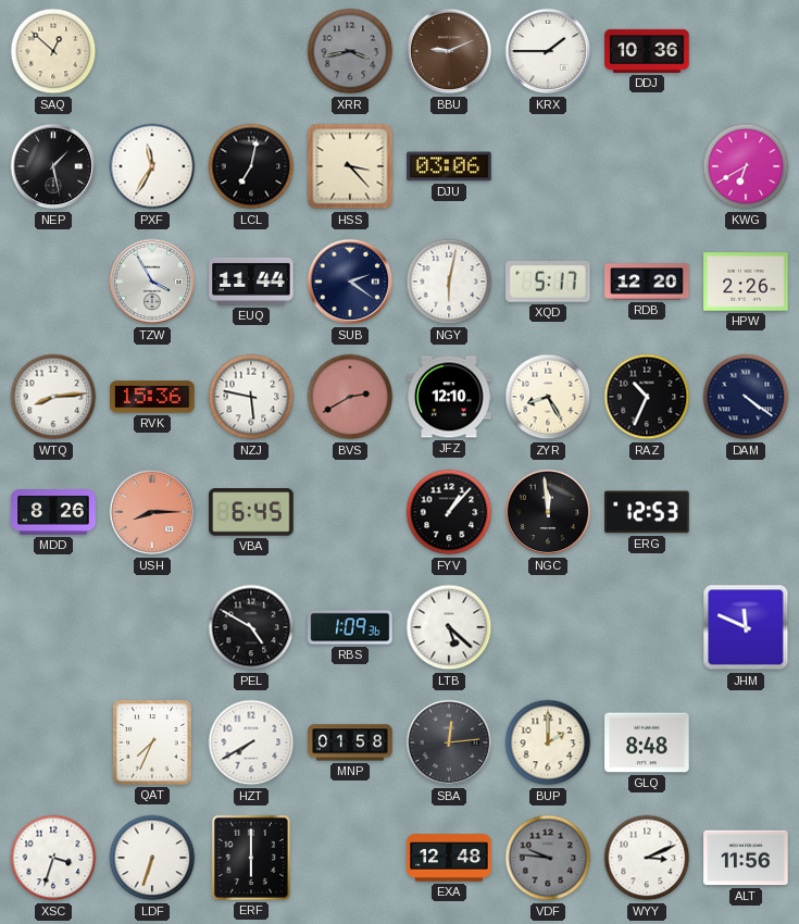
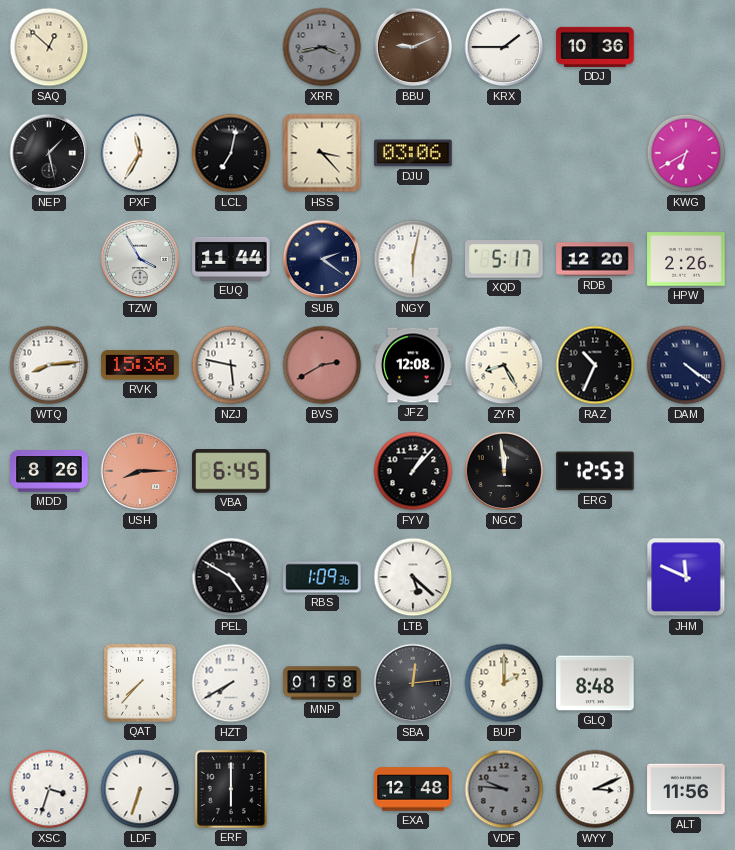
JFZ: 12:10 -> 12:08 (413, 365)
QAT: 7:34 -> 7:37 (140, 683)
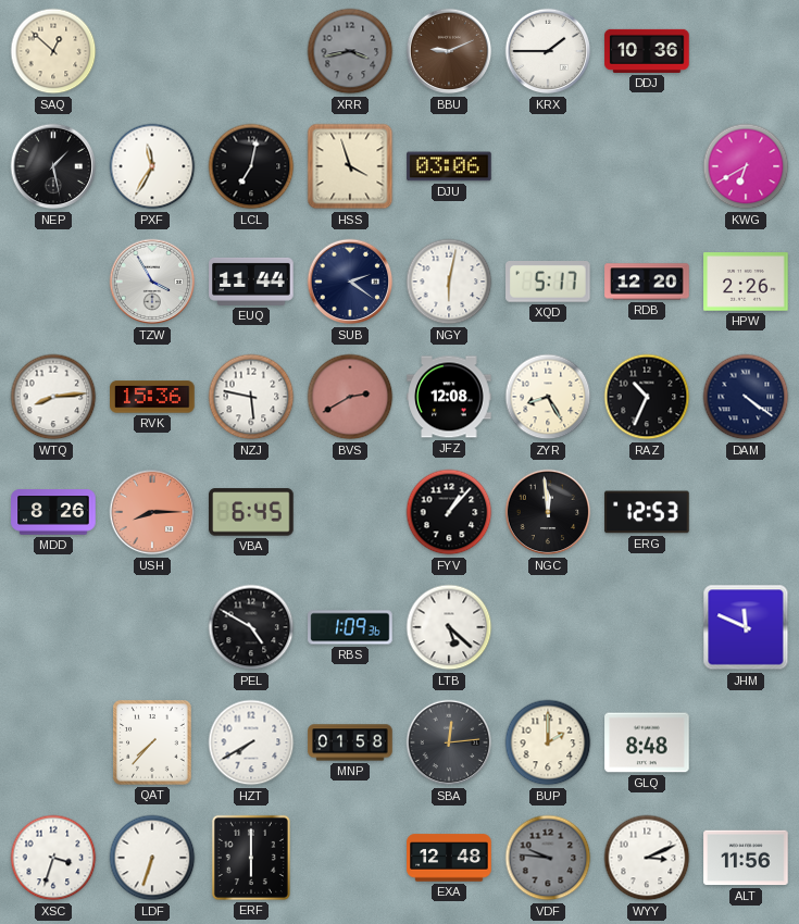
HSS: 3:23 -> 3:57 (350, 166)
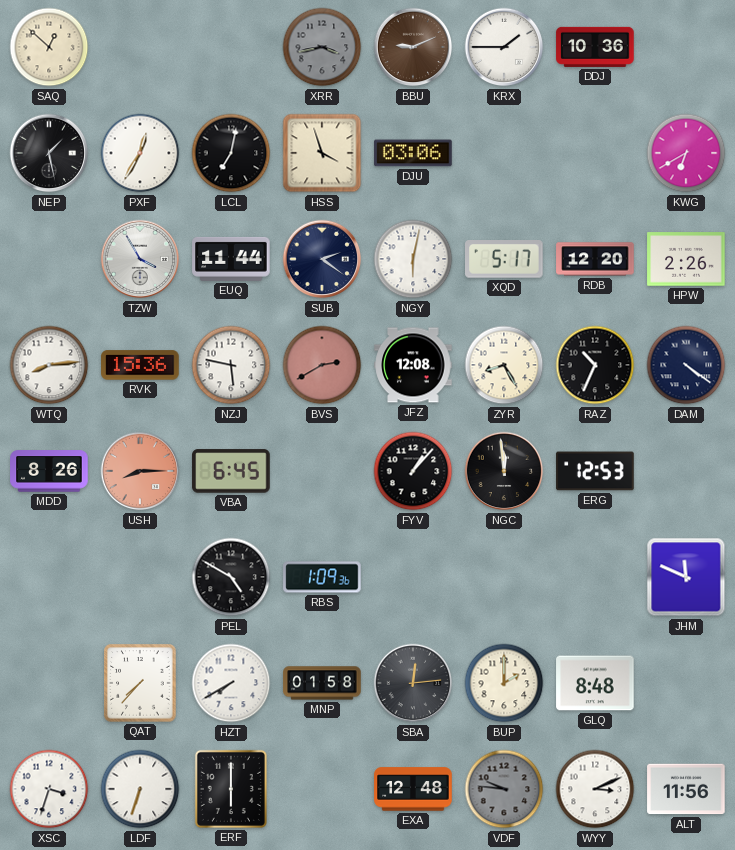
PXF: 11:35 -> 12:35 (140, 153)
LTB: 5:22 -> none (449, 627)
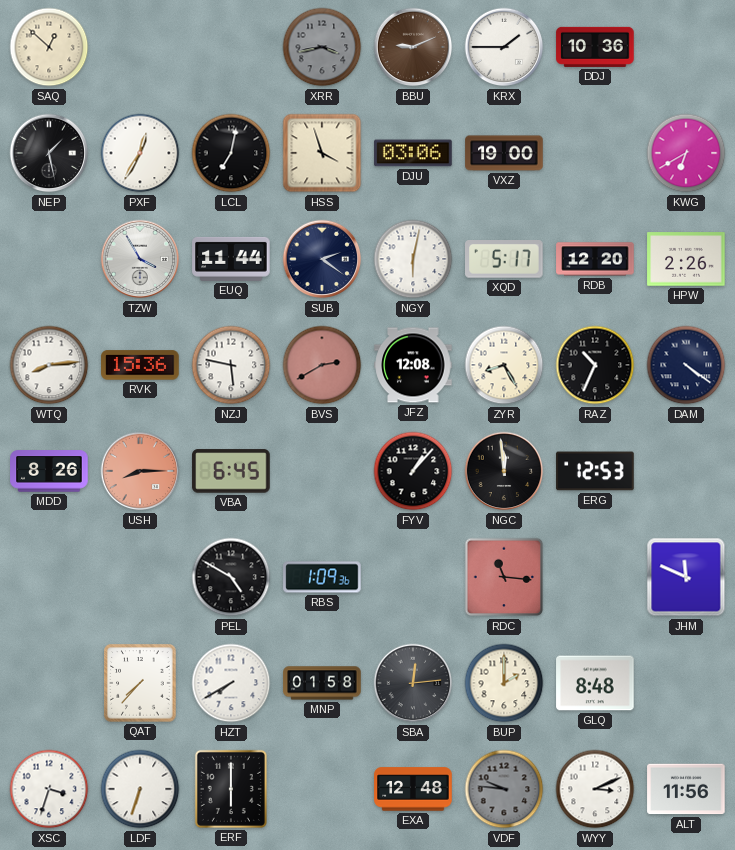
VXZ: none -> 19:00 (504, 153)
RDC: none -> 11:16 (504, 577)
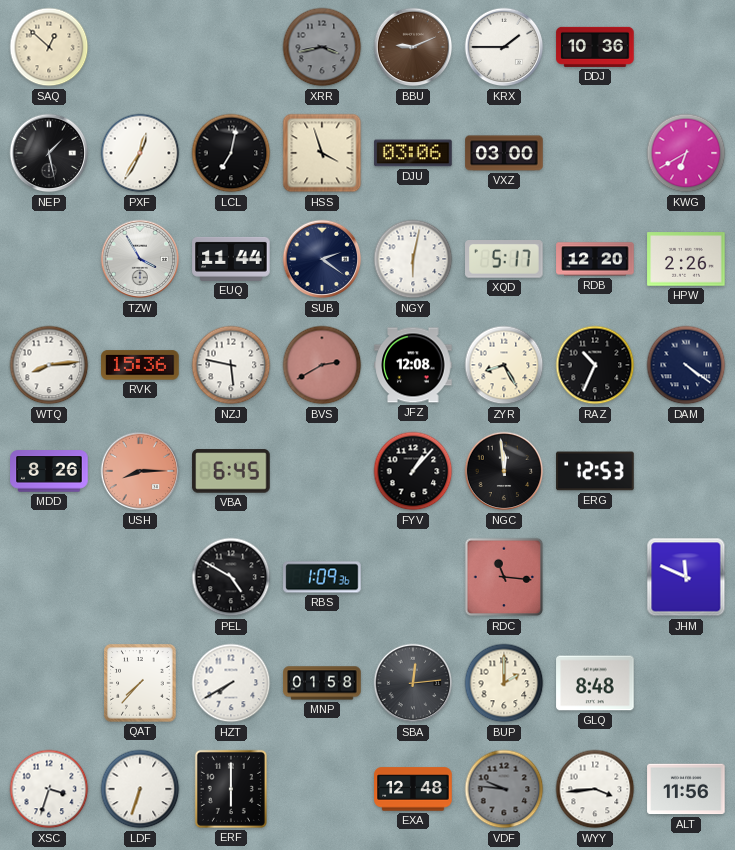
VXZ: 19:00 -> 03:00 (504, 153)
WYY: 3:11 -> 3:44 (595, 789)
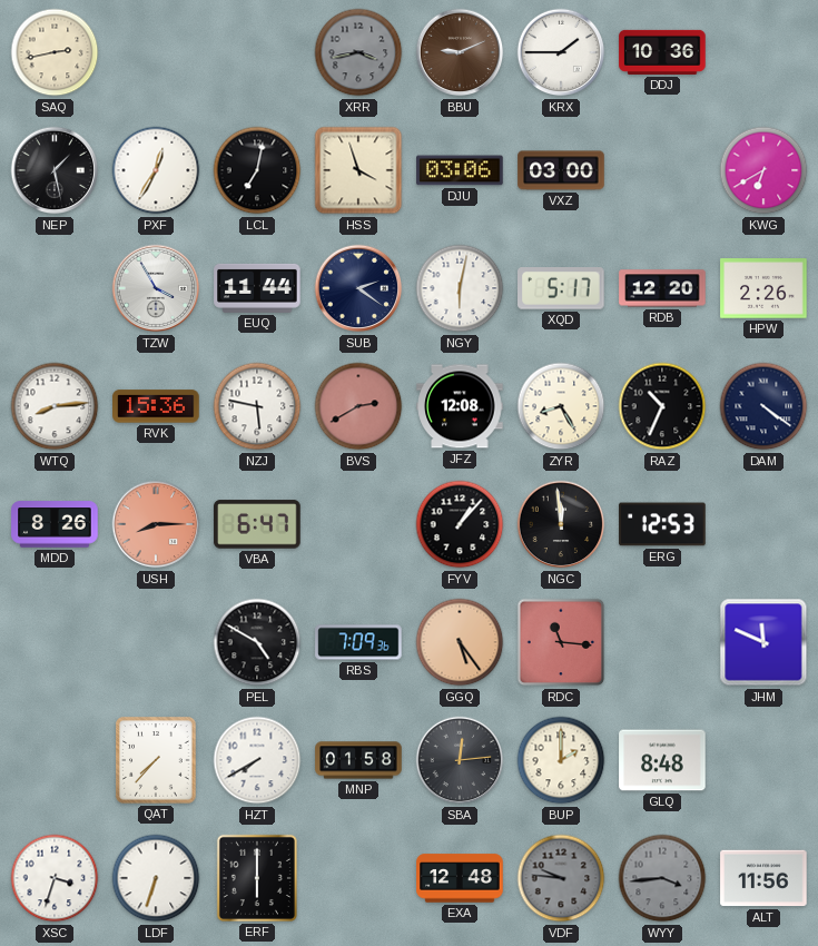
SAQ: 12:52 -> 2:43 (55, 52)
VBA: 6:45 -> 6:47 (257, 524)
RBS: 1:09 -> 7:09 (358, 642)
GGQ: none -> 5:24 (460, 642)
WYY dial: white -> grey (662, 878)
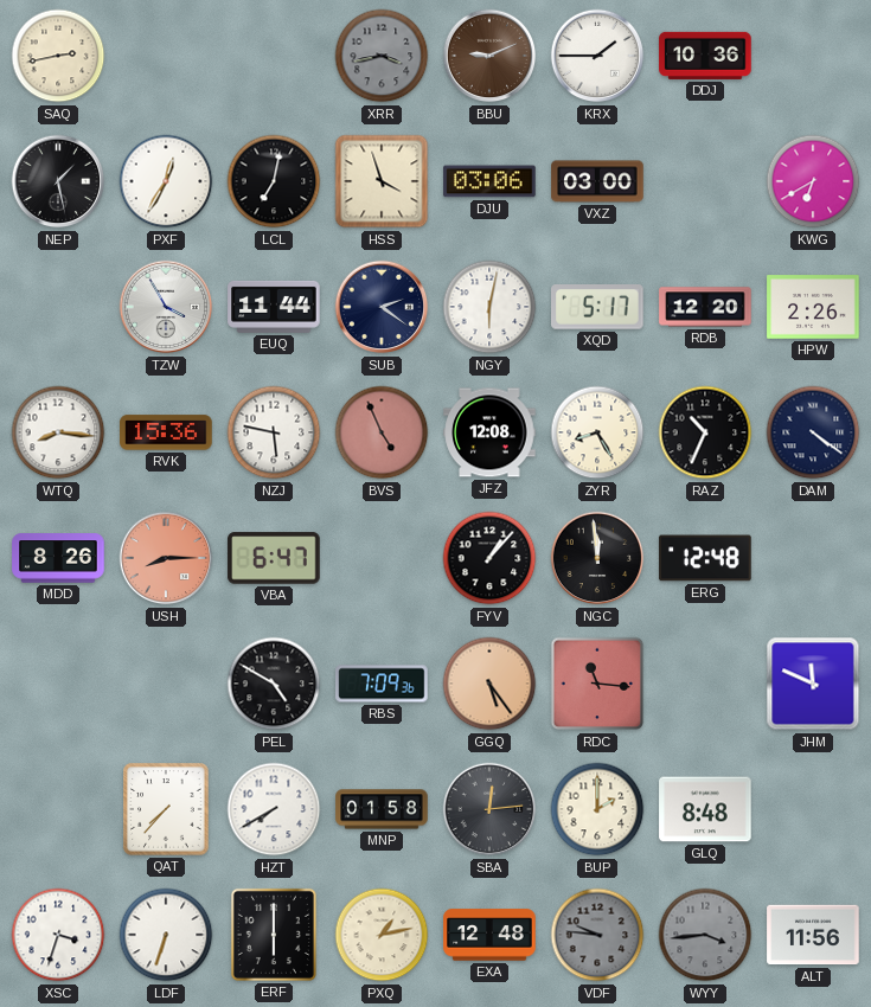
WTQ: 8:14 -> 8:16 (58, 432)
BVS: 2:40 -> 4:56 (382, 432)
ERG: 12:53 -> 12:48 (705, 558)
PXQ: none -> 1:13 (382, 935)
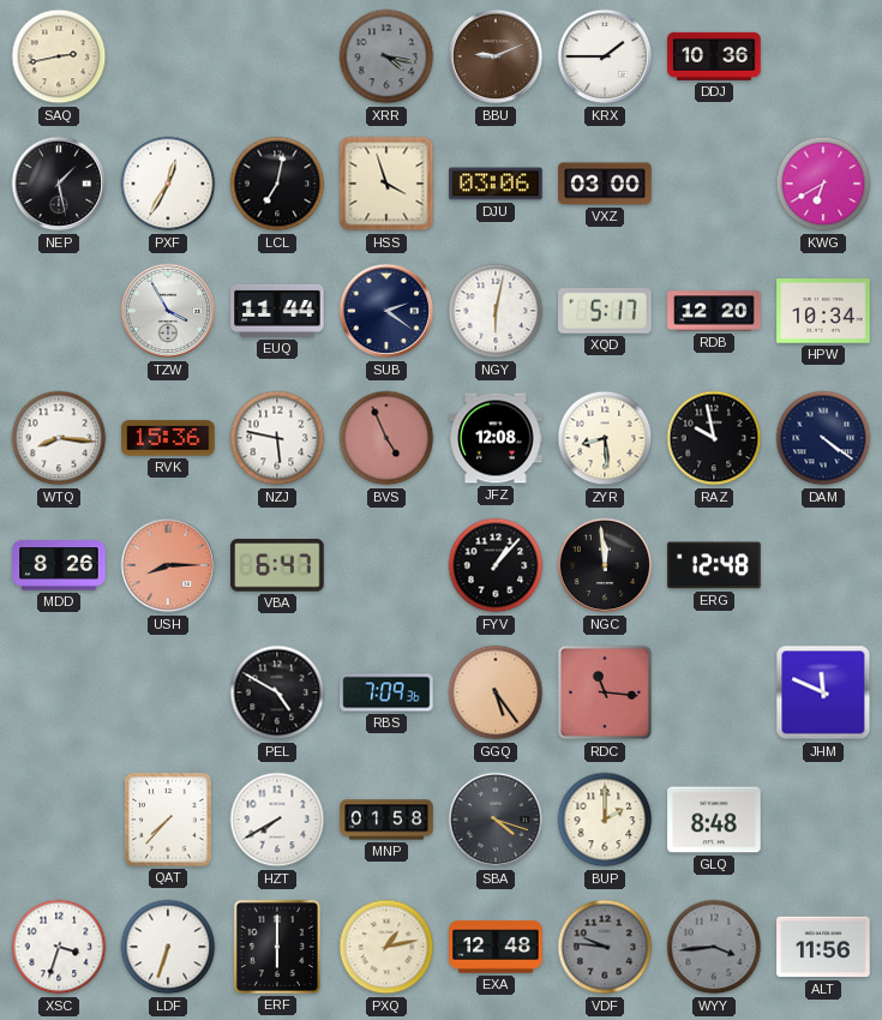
XRR: 3:43 -> 4:17 (386, 56)
HPW: 2:26 -> 10:34 (823, 311)
ZYR: 8:25 -> 8:29 (605, 438)
RAZ: 10:34 -> 9:58 (714, 438)
SBA: 12:14 -> 4:18 (496, 820)
